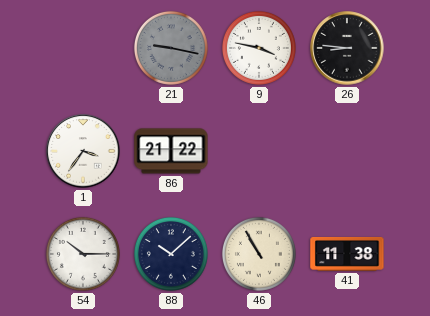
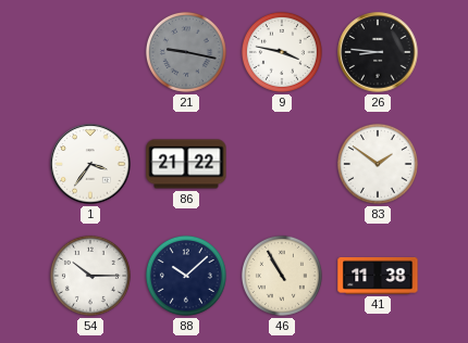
83: none -> 1:51 (378, 164)
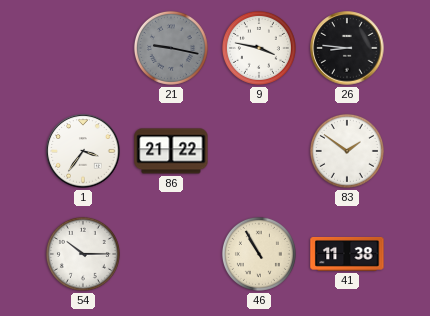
88: 10:08 -> none (186, 276)
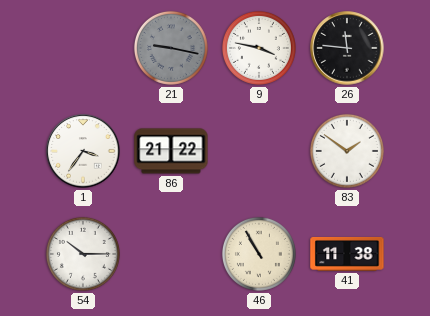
26: 8:46 -> 11:46 (347, 48)
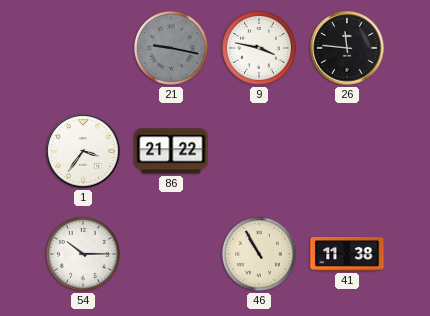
83: 1:51 -> none (347, 151)
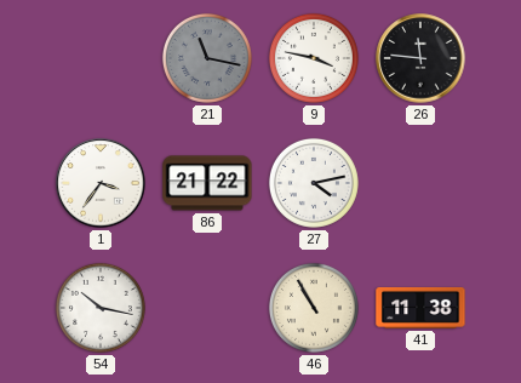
21: 9:17 -> 11:17 (207, 58)
27: none -> 4:13 (314, 183)
54: 10:15 -> 10:17 (101, 308)
